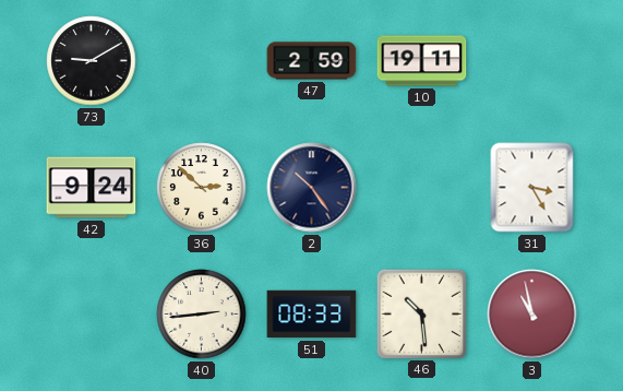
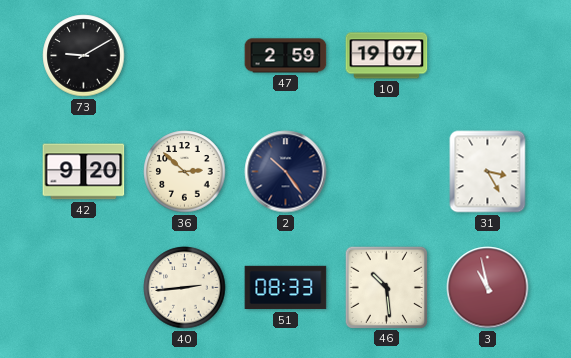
10: 19:11 -> 19:07 (387, 56)
42: 9:24 -> 9:20 (84, 172)
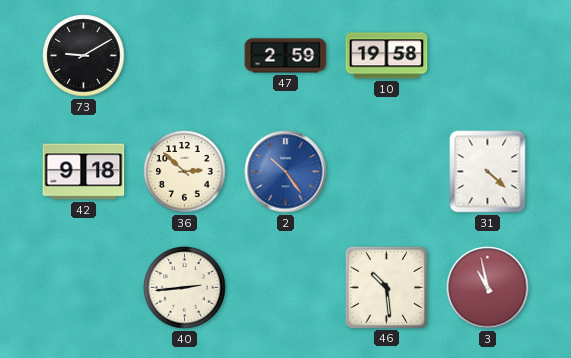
10: 19:07 -> 19:58 (387, 56)
42: 9:20 -> 9:18 (84, 172)
2 dial: navy -> blue (286, 172)
31: 3:25 -> 4:22 (488, 172)
51: 08:33 -> none (286, 288)
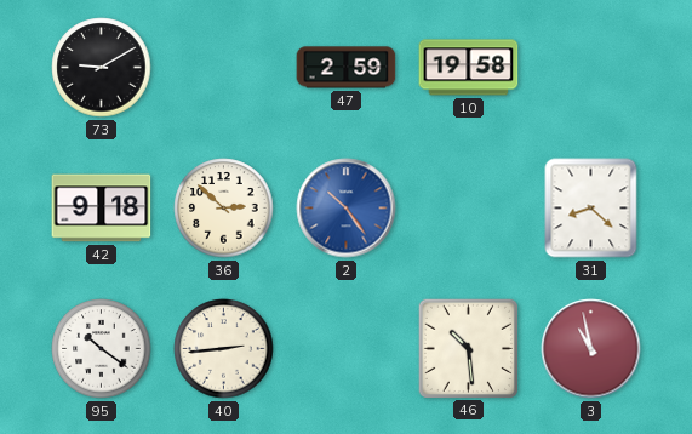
31: 4:22 -> 8:22 (591, 209)
95: none -> 10:21 (102, 349)
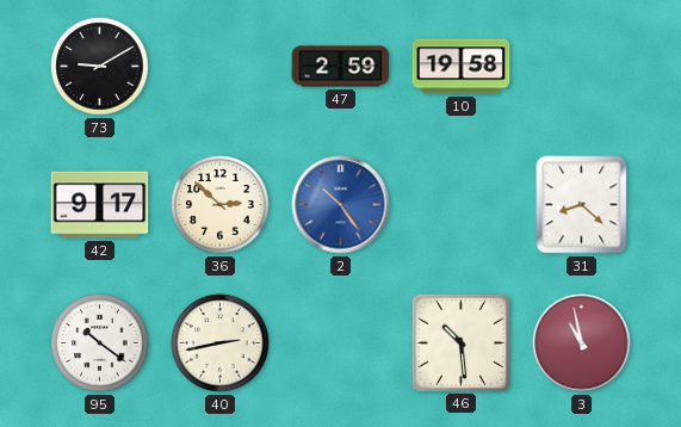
42: 9:18 -> 9:17 (100, 205)
40: 2:44 -> 2:43 (221, 344)
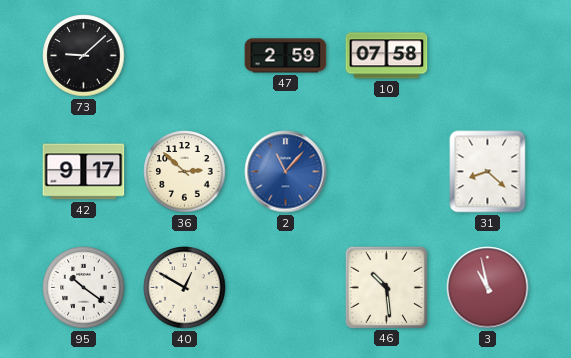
73: 9:10 -> 9:08 (84, 56)
10: 19:58 -> 07:58 (387, 56)
2: 10:24 -> 11:07 (286, 172)
40: 2:43 -> 12:50 (185, 288)
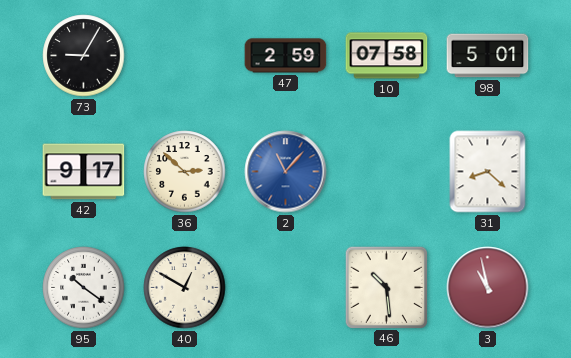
73: 9:08 -> 9:05 (84, 56)
98: none -> 5:01 (488, 56)
